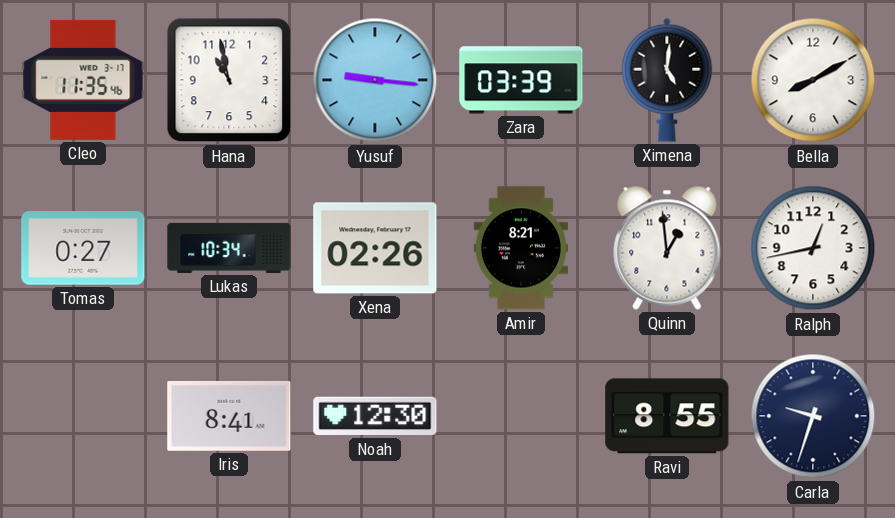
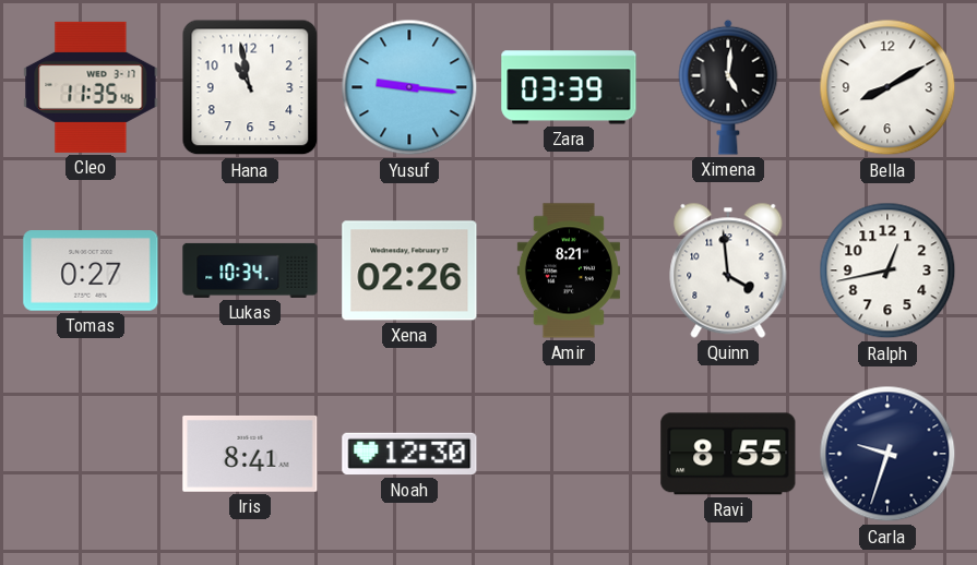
Quinn: 12:59 -> 3:59 (728, 271)
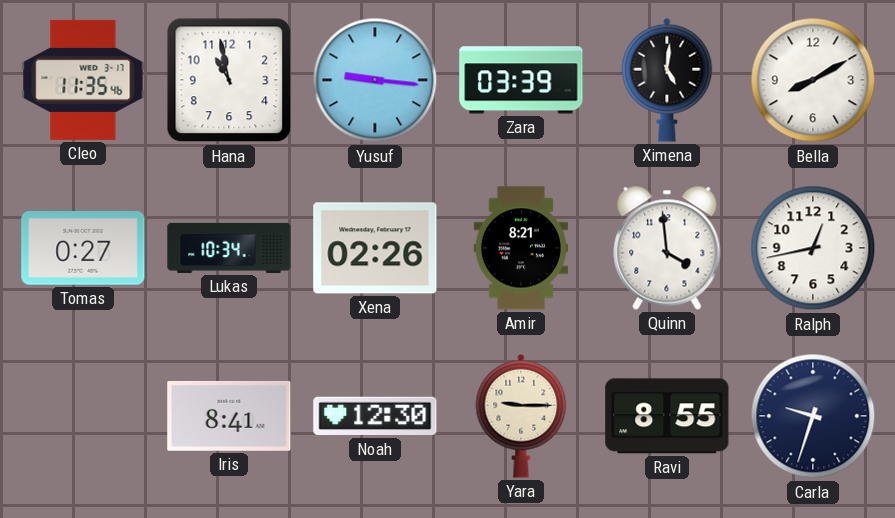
Yara: none -> 9:15 (521, 416)
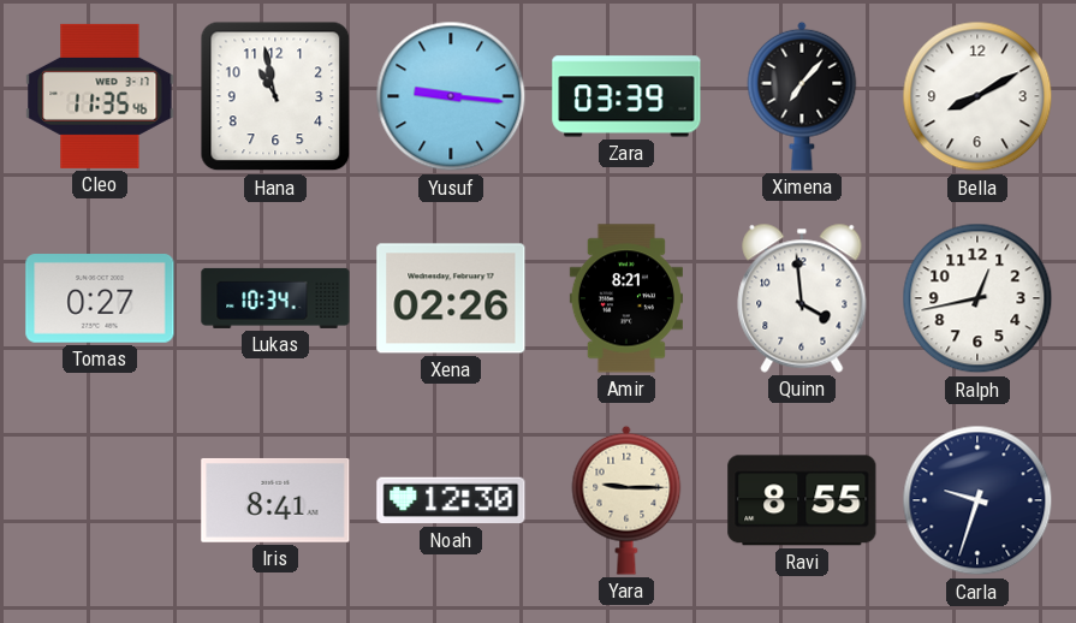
Ximena: 5:01 -> 7:07 (802, 96)
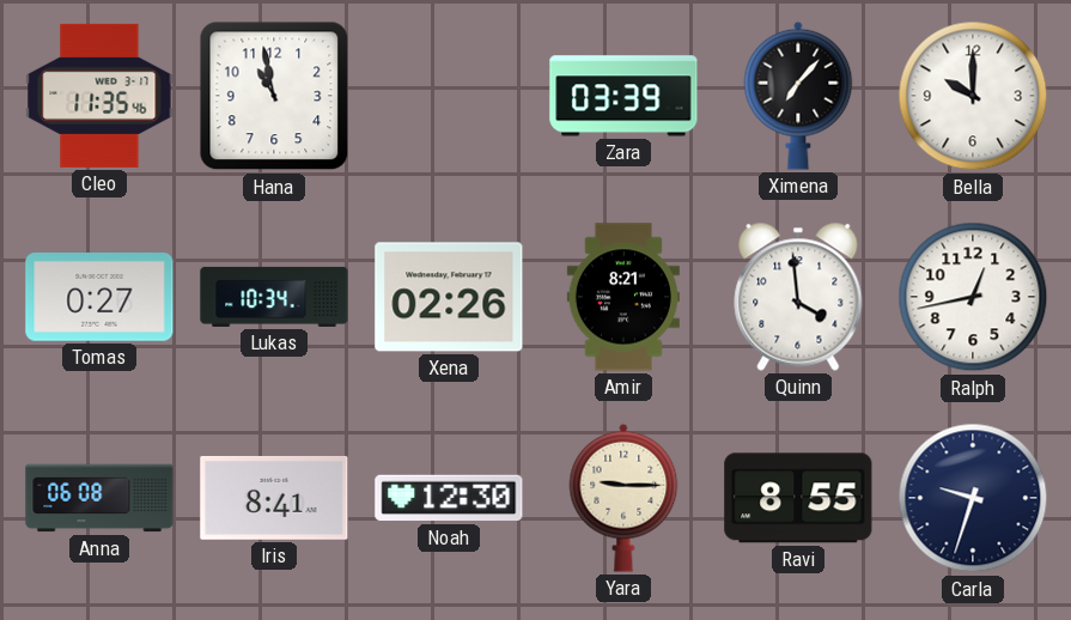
Yusuf: 9:16 -> none (451, 96)
Bella: 8:10 -> 10:00 (973, 96)
Anna: none -> 06:08 (99, 498)
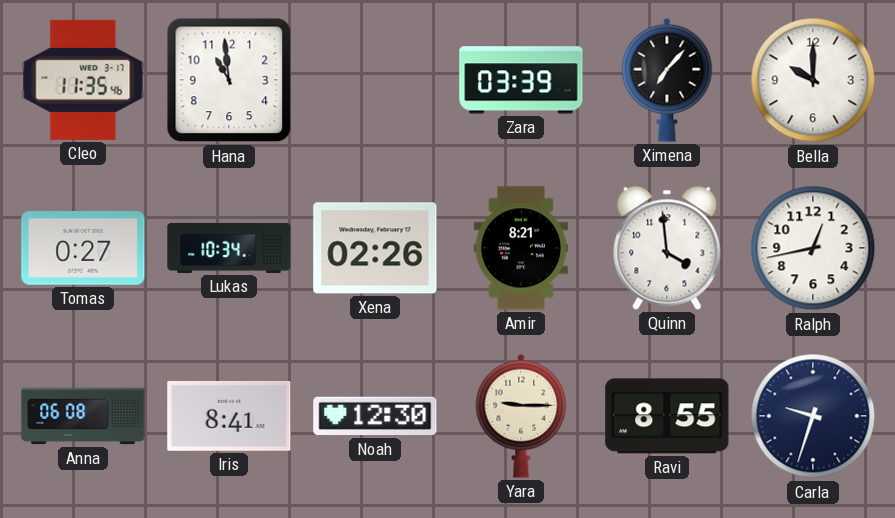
Hana: 10:58 -> 10:59 (229, 80)
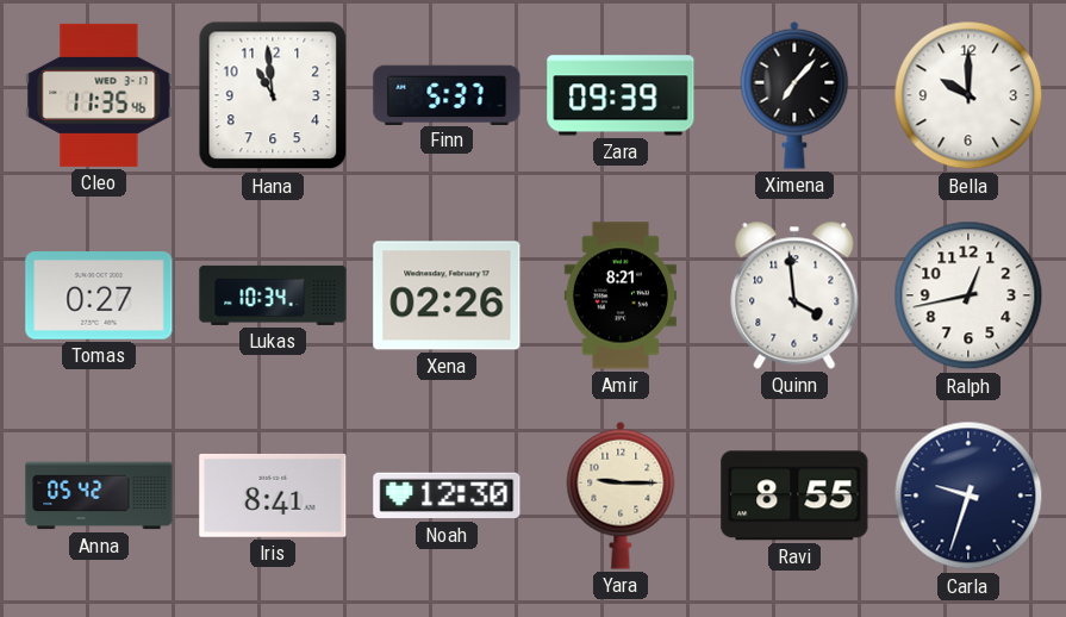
Finn: none -> 5:37 (447, 94)
Zara: 03:39 -> 09:39 (621, 95)
Anna: 06:08 -> 05:42 (99, 496)
